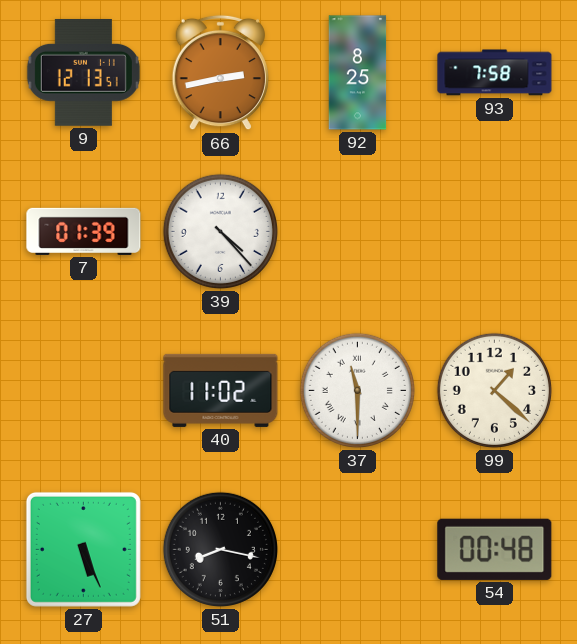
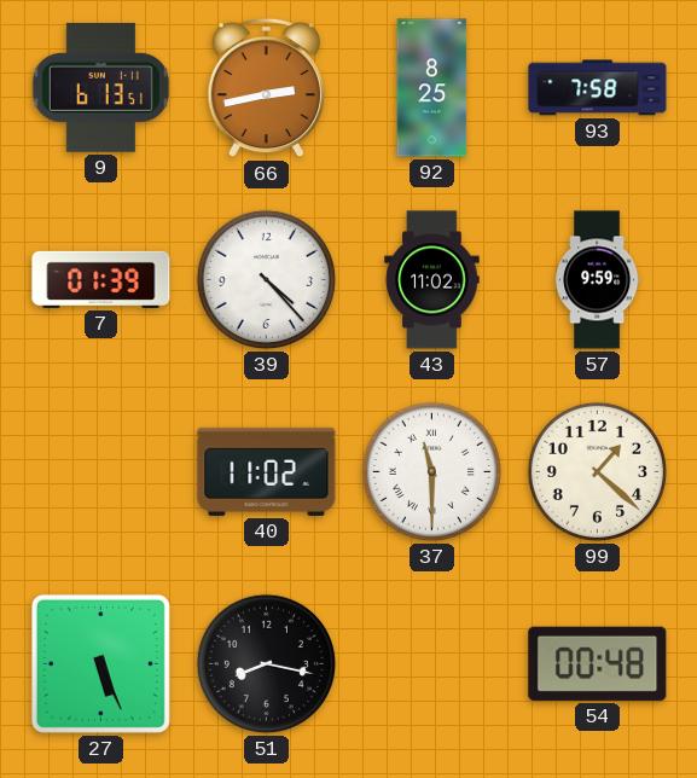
9: 12:13 -> 6:13 (100, 87)
43: none -> 11:02 (432, 280)
57: none -> 9:59 (598, 280)
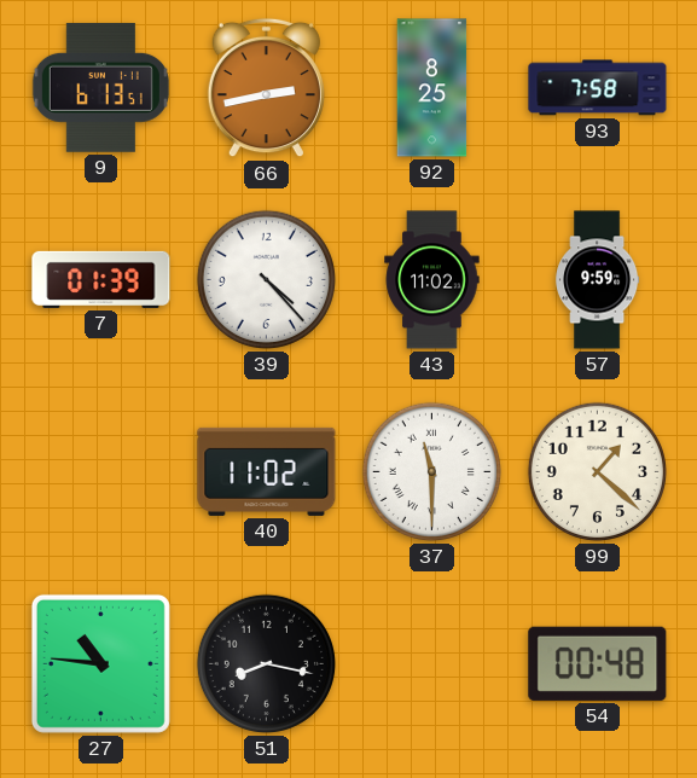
27: 5:26 -> 10:46 (100, 663)
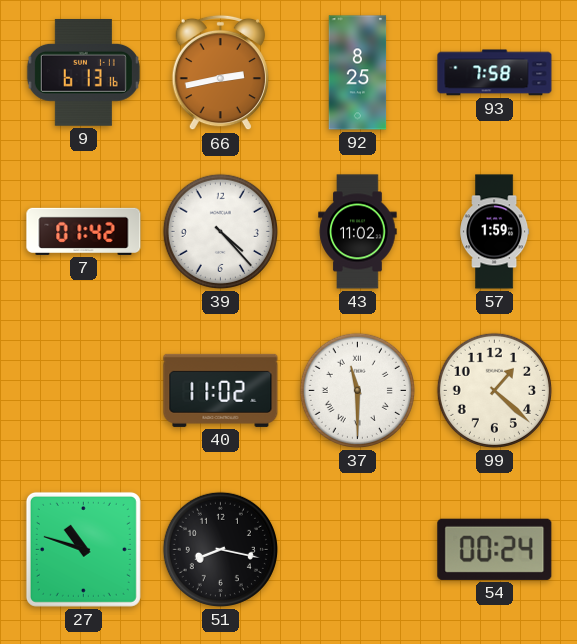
9: 6:13:51 -> 6:13:16 (83, 72)
7: 01:39 -> 01:42 (84, 231)
57: 9:59 -> 1:59 (495, 232)
27: 10:46 -> 10:48 (83, 549)
54: 00:48 -> 00:24 (495, 549)
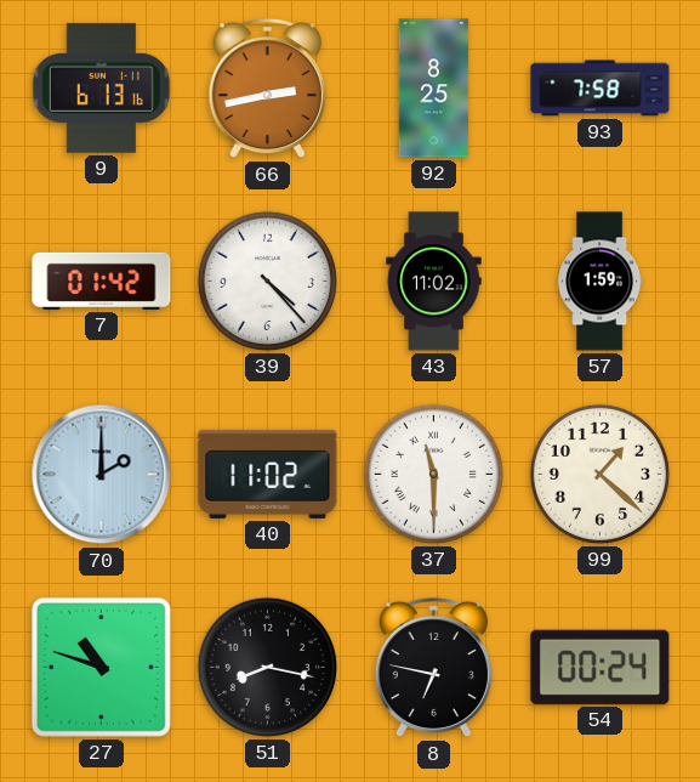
70: none -> 2:00 (102, 475)
8: none -> 6:47 (433, 668)
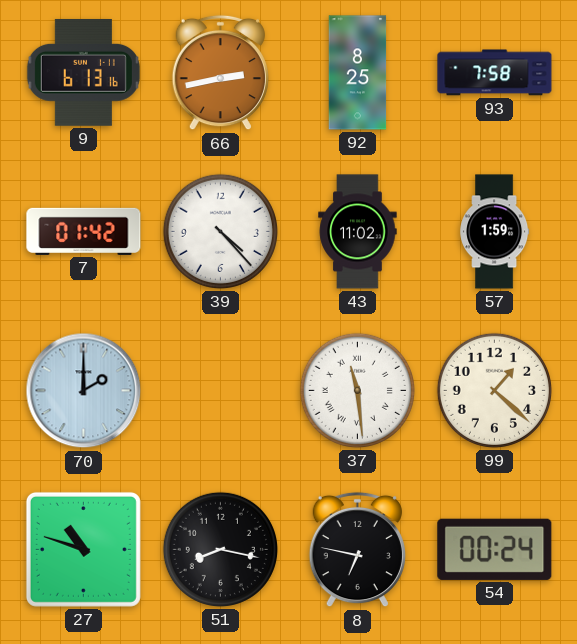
40: 11:02 -> none (268, 474)
37: 11:30 -> 11:29 (357, 390)
